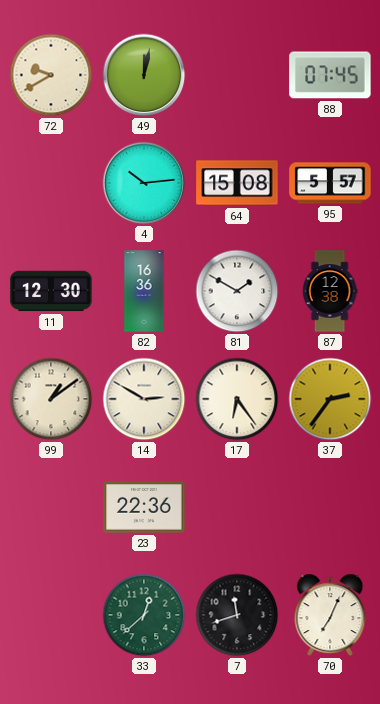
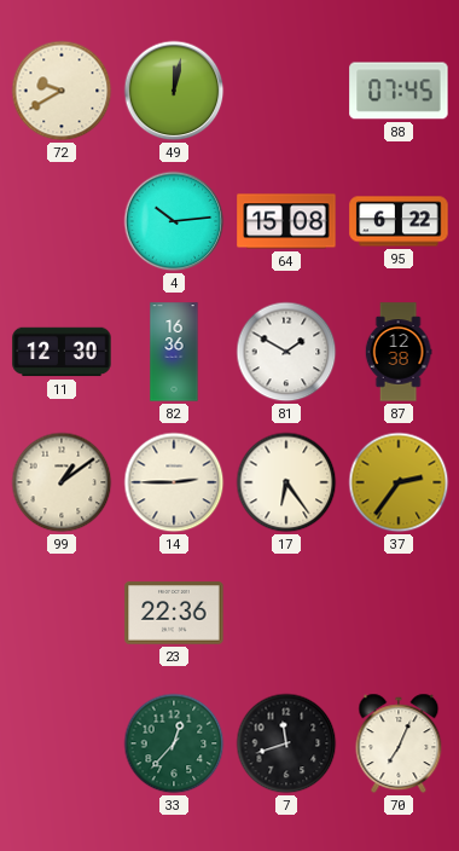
95: 5:57 -> 6:22 (399, 221)
14: 2:50 -> 2:45 (174, 482)
33: 12:38 -> 12:37 (174, 743)
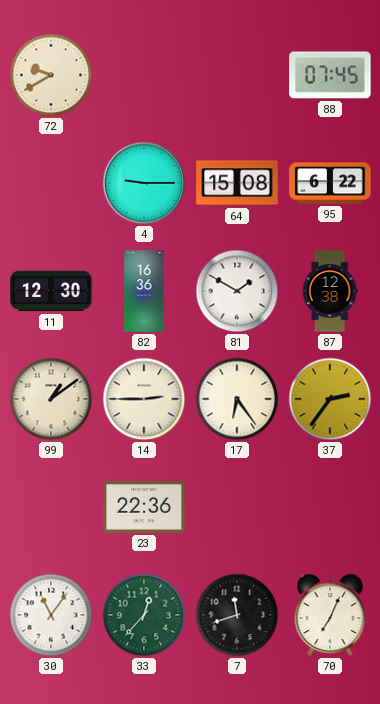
49: 12:02 -> none (174, 91)
4: 10:14 -> 9:15 (144, 183)
30: none -> 11:06 (51, 615)
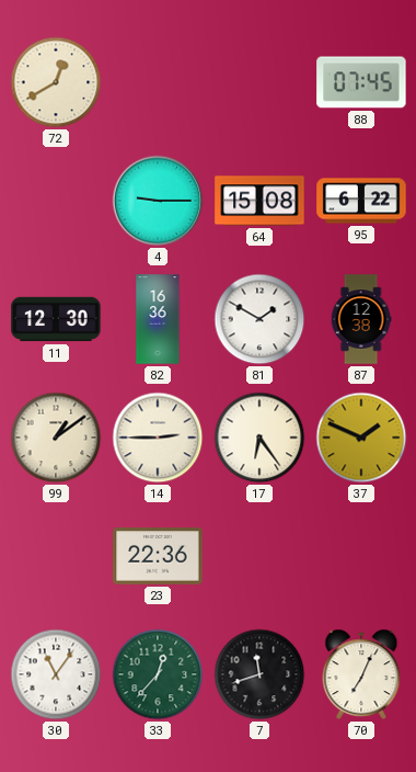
72: 9:40 -> 12:40 (56, 82)
37: 2:36 -> 1:49 (361, 438)
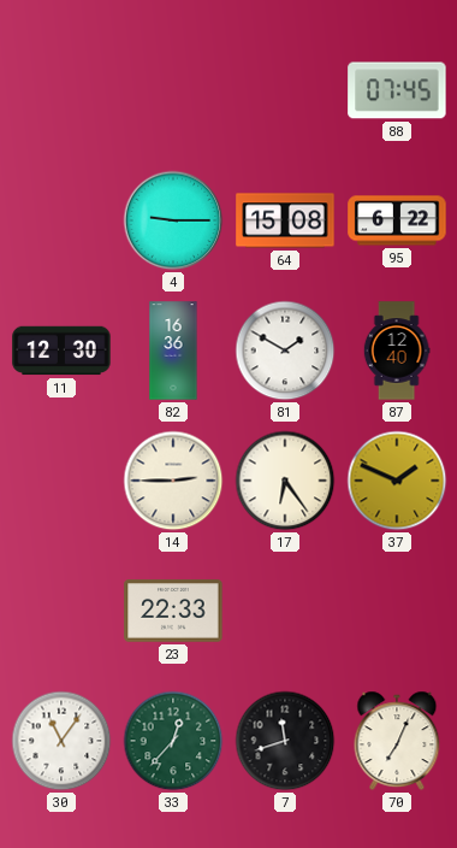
72: 12:40 -> none (56, 82)
87: 12:38 -> 12:40 (397, 351)
99: 1:09 -> none (56, 438)
23: 22:36 -> 22:33 (173, 611)
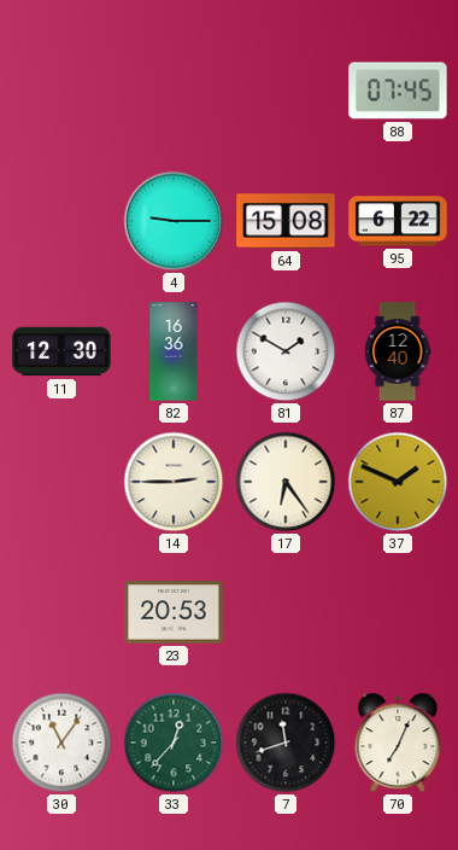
23: 22:33 -> 20:53 (174, 612)
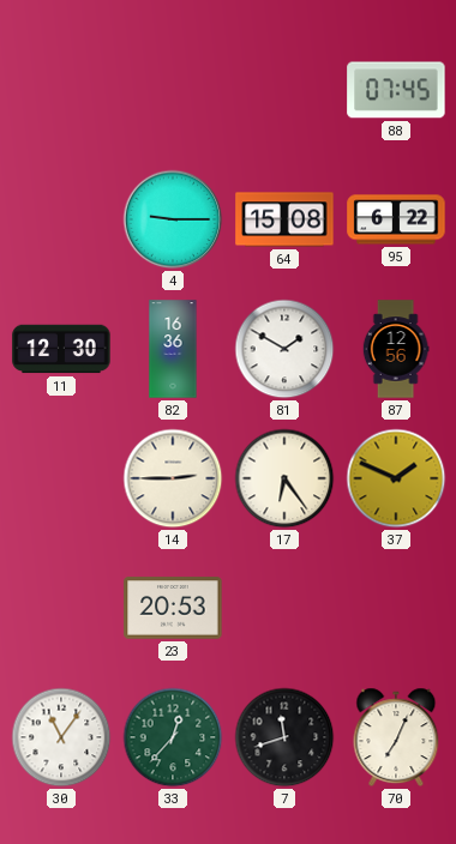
87: 12:40 -> 12:56 (396, 349)
